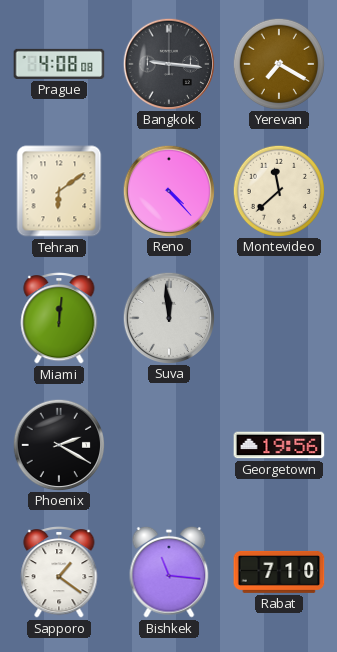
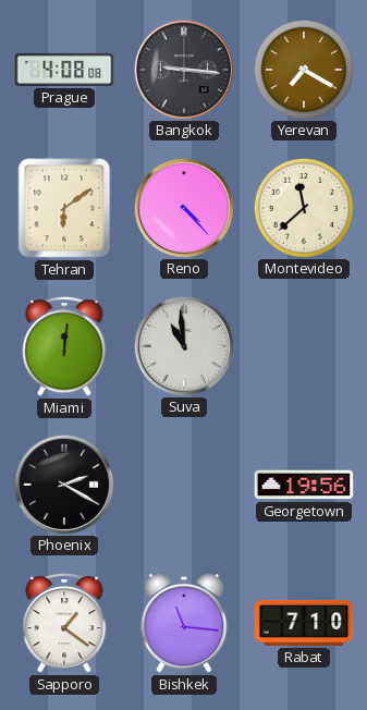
Suva: 11:59 -> 10:59 (183, 345)
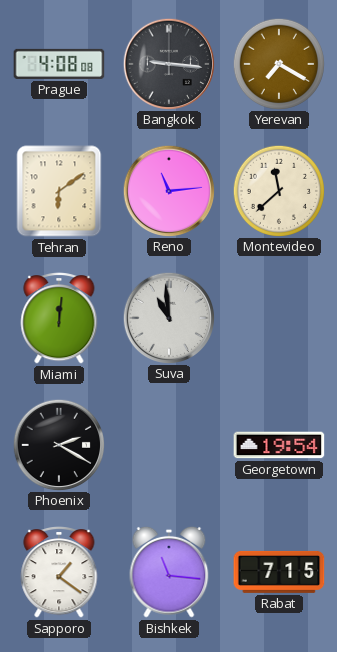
Reno: 4:23 -> 11:14 (168, 190)
Georgetown: 19:56 -> 19:54 (279, 445)
Rabat: 7:10 -> 7:15 (279, 572)
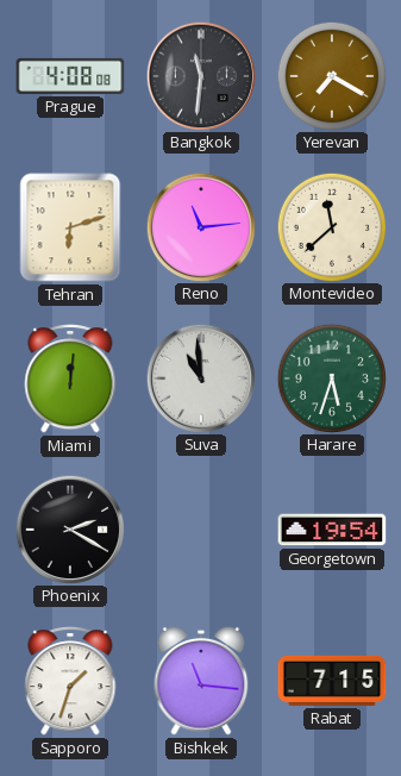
Bangkok: 9:16 -> 11:31 (200, 75)
Tehran: 6:09 -> 6:12 (70, 227)
Harare: none -> 5:33 (331, 377)
Sapporo: 1:21 -> 1:33 (70, 682)
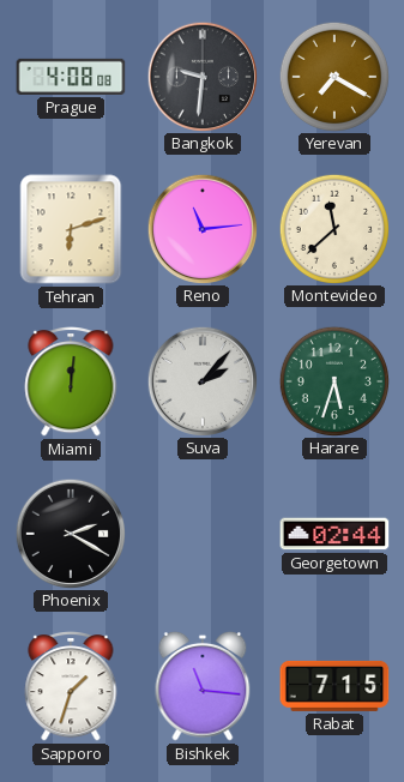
Bangkok: 11:31 -> 9:31 (201, 76)
Suva: 10:59 -> 2:07 (201, 380)
Georgetown: 19:54 -> 02:44 (334, 534)
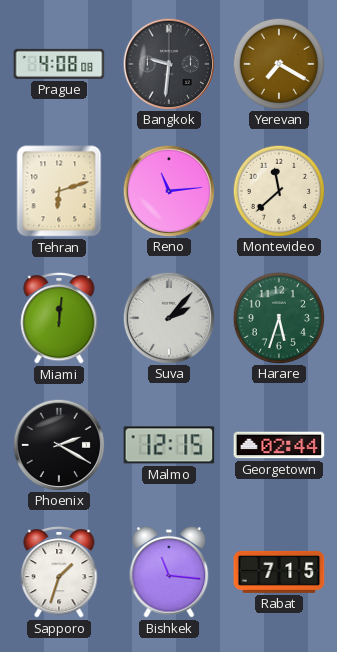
Malmo: none -> 12:15 (169, 445)
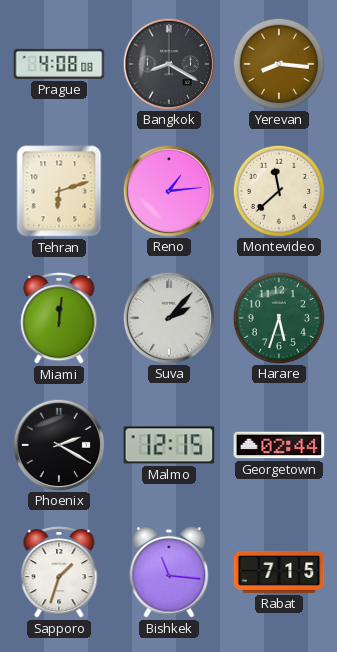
Bangkok: 9:31 -> 8:20 (168, 63)
Yerevan: 7:20 -> 8:16 (278, 63)
Reno: 11:14 -> 1:14 (168, 190)
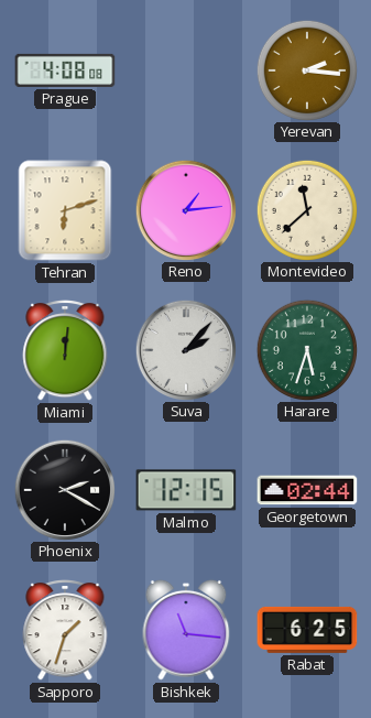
Bangkok: 8:20 -> none (168, 63)
Yerevan: 8:16 -> 2:16 (306, 69)
Rabat: 7:15 -> 6:25 (307, 630)
